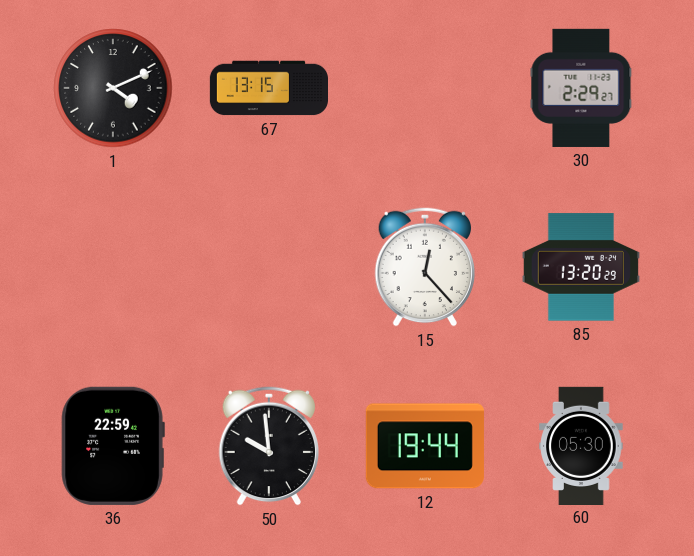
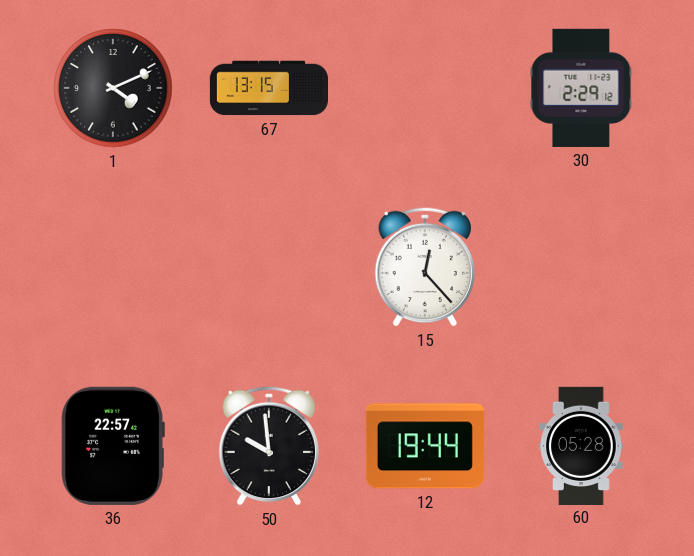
30: 2:29:27 -> 2:29:12 (581, 88)
85: 13:20 -> none (581, 267)
36: 22:59 -> 22:57 (113, 446)
60: 05:30 -> 05:28 (581, 445)
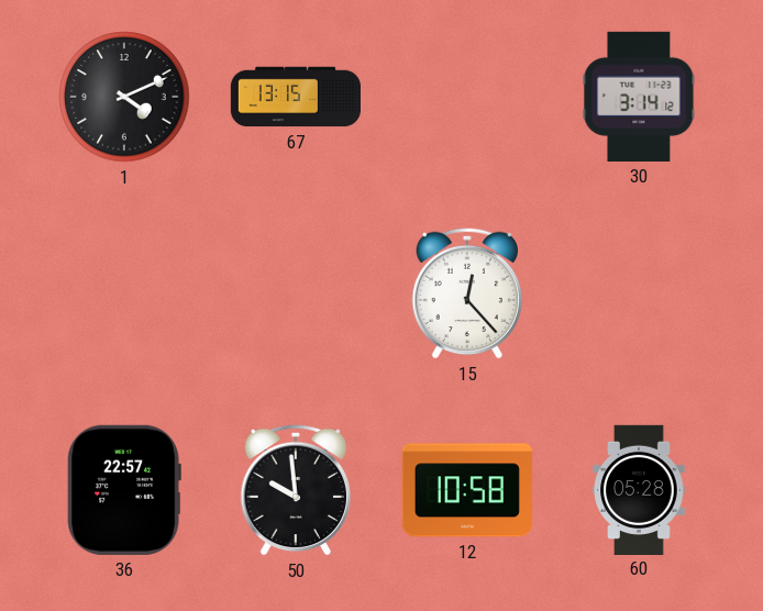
30: 2:29 -> 3:14 (639, 97)
12: 19:44 -> 10:58 (467, 490)
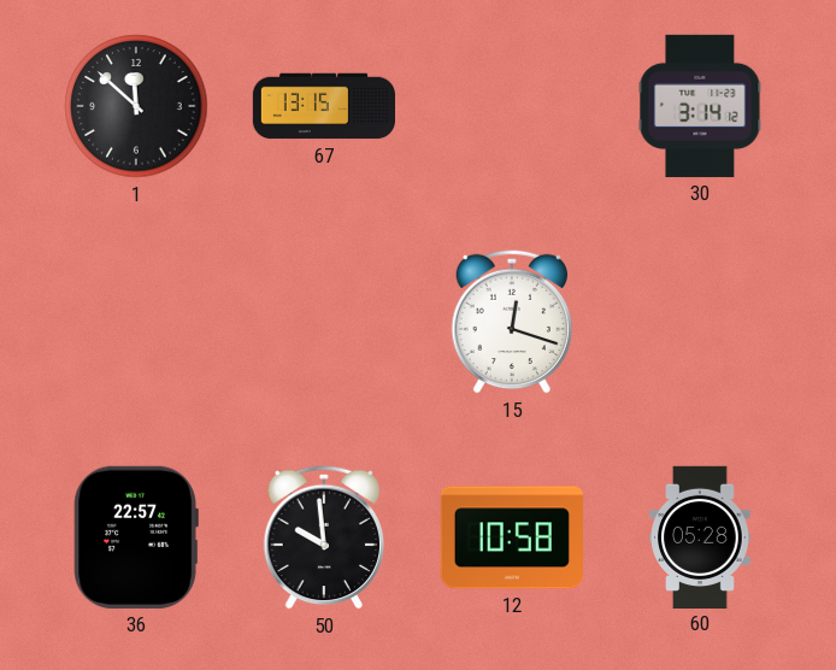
1: 4:11 -> 11:52 (136, 106)
15: 12:23 -> 12:18 (512, 322)
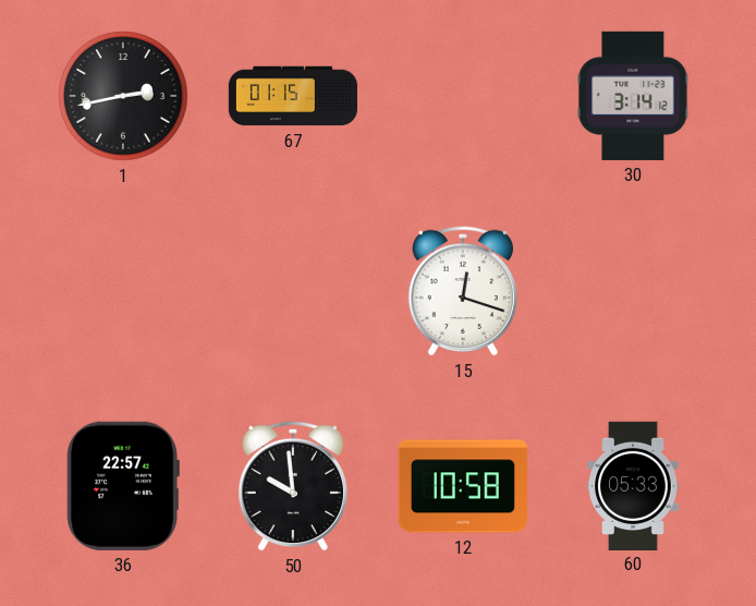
1: 11:52 -> 2:43 (123, 96)
67: 13:15 -> 01:15 (292, 96)
60: 05:28 -> 05:33 (633, 485)
